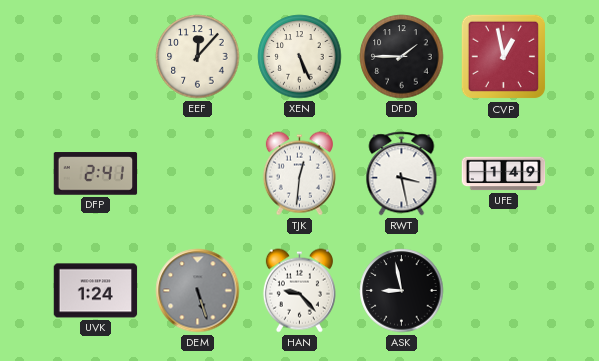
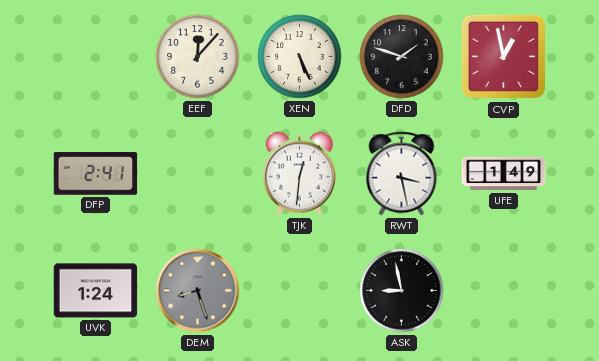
DFD: 1:45 -> 1:48 (402, 57)
DEM: 5:27 -> 8:27 (198, 291)
HAN: 9:23 -> none (299, 291)
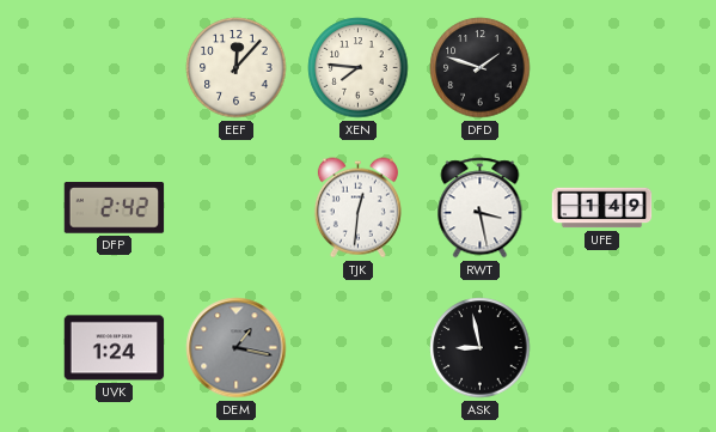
XEN: 5:26 -> 7:46 (359, 68)
CVP: 12:58 -> none (504, 57)
DFP: 2:41 -> 2:42 (115, 208)
DEM: 8:27 -> 1:17 (237, 348)
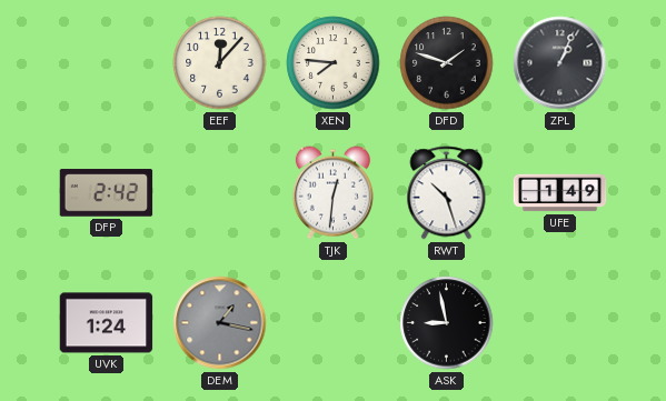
ZPL: none -> 1:04 (560, 63)
RWT: 3:28 -> 10:27 (447, 193)
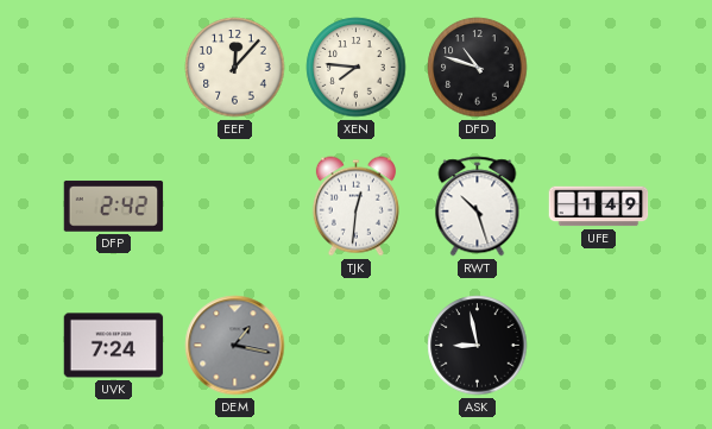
DFD: 1:48 -> 10:48 (478, 68)
ZPL: 1:04 -> none (560, 63)
UVK: 1:24 -> 7:24 (114, 346)
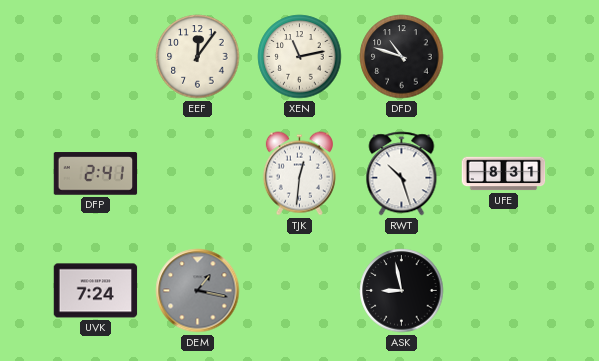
EEF: 12:07 -> 12:06 (198, 57)
XEN: 7:46 -> 11:13 (300, 57)
DFP: 2:42 -> 2:41 (96, 174)
UFE: 1:49 -> 8:31 (504, 174)
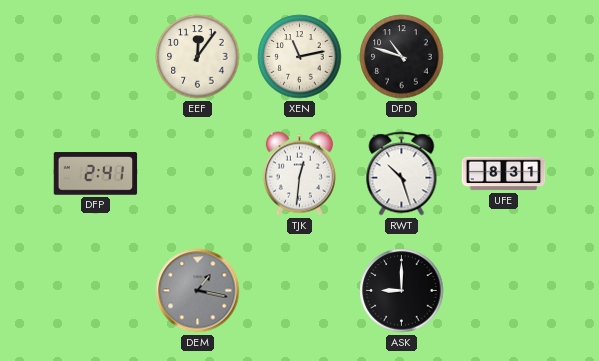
UVK: 7:24 -> none (96, 291)
ASK: 8:58 -> 9:00 (402, 291)
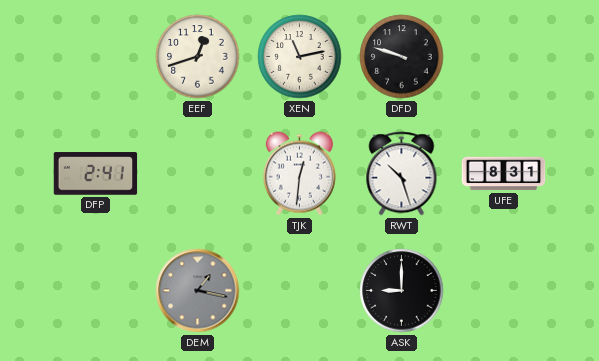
EEF: 12:06 -> 12:42 (198, 57)
DFD: 10:48 -> 9:48 (402, 57)
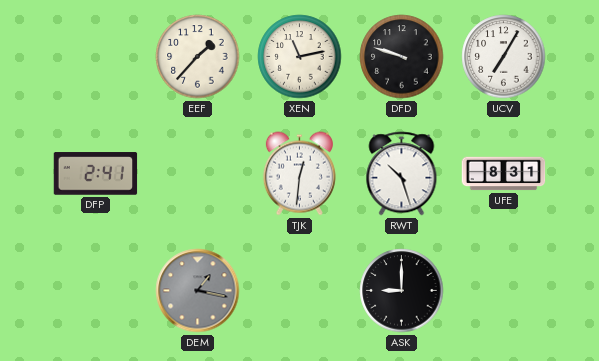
EEF: 12:42 -> 1:37 (198, 57)
UCV: none -> 7:05 (504, 57)
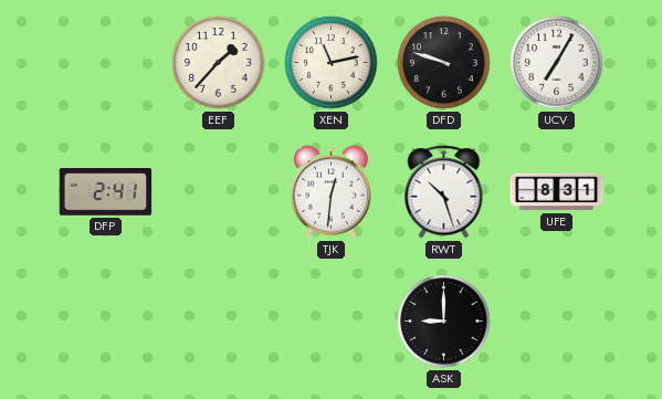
DEM: 1:17 -> none (198, 291)
